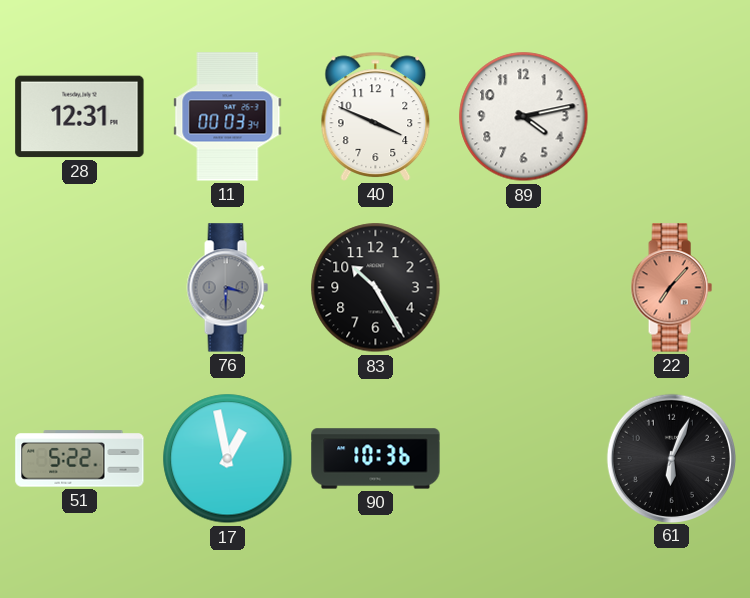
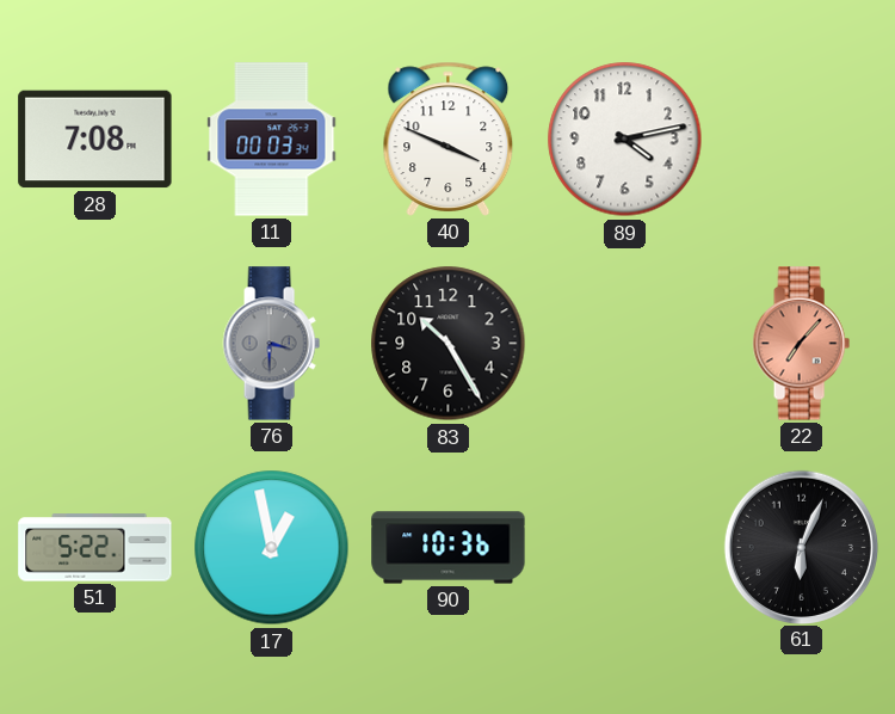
28: 12:31 -> 7:08 (95, 140)
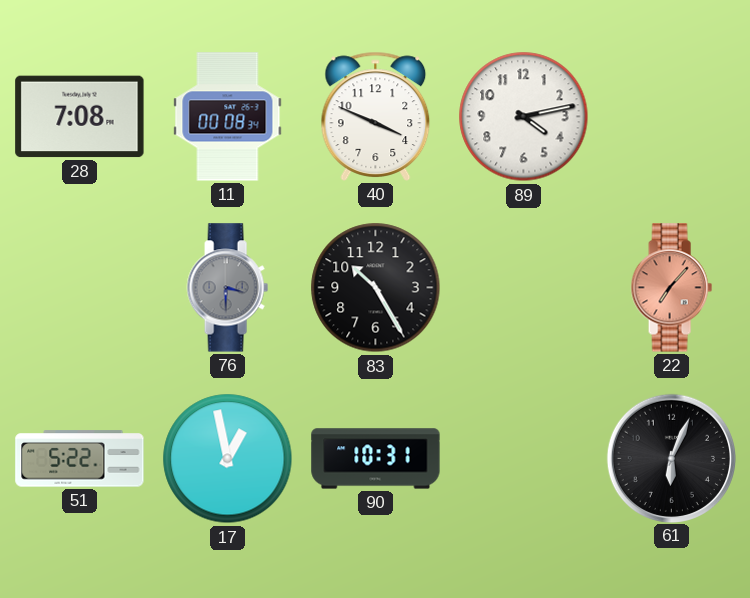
11: 00:03 -> 00:08 (228, 117)
90: 10:36 -> 10:31 (376, 459)
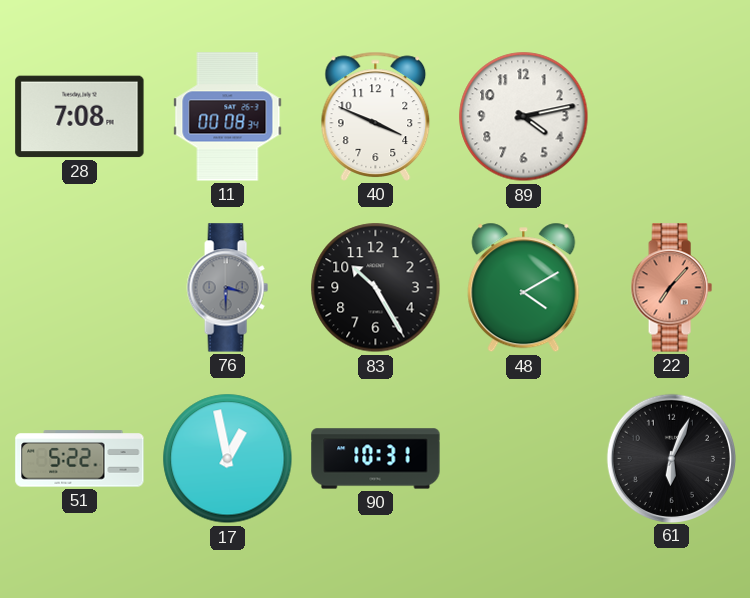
48: none -> 4:10 (524, 288)
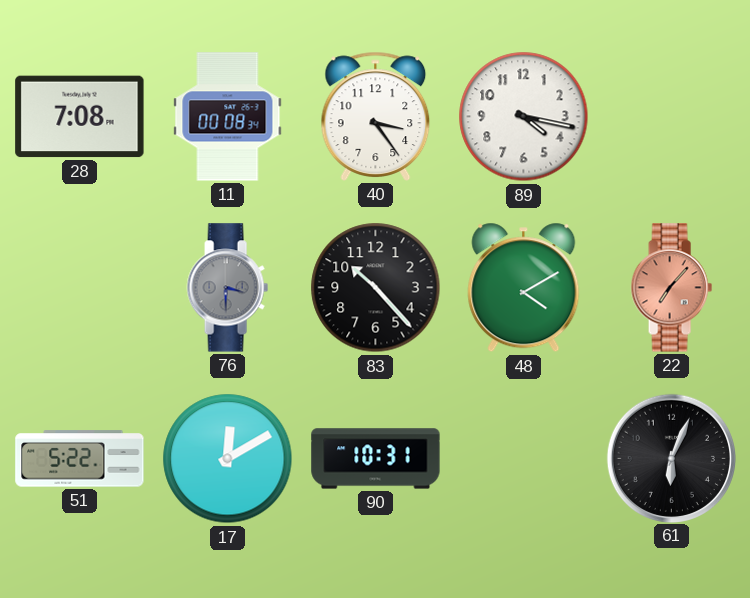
40: 3:49 -> 3:24 (376, 116)
89: 4:13 -> 4:17 (524, 117)
83: 10:25 -> 10:23 (376, 288)
17: 12:58 -> 12:10 (228, 459)
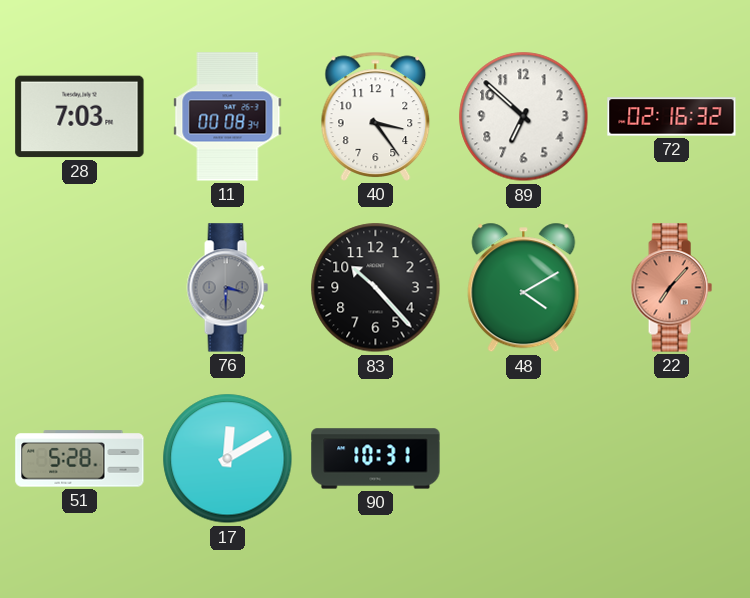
28: 7:08 -> 7:03 (80, 117)
89: 4:17 -> 6:52 (524, 117)
72: none -> 02:16 (672, 117)
51: 5:22 -> 5:28 (80, 459)
61: 6:04 -> none (671, 458)
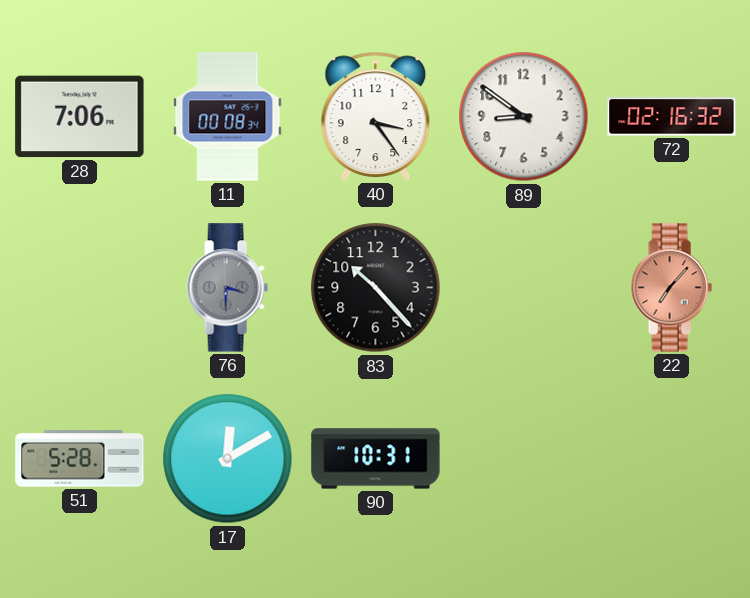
28: 7:03 -> 7:06 (80, 117)
89: 6:52 -> 8:51 (524, 117)
48: 4:10 -> none (524, 288)
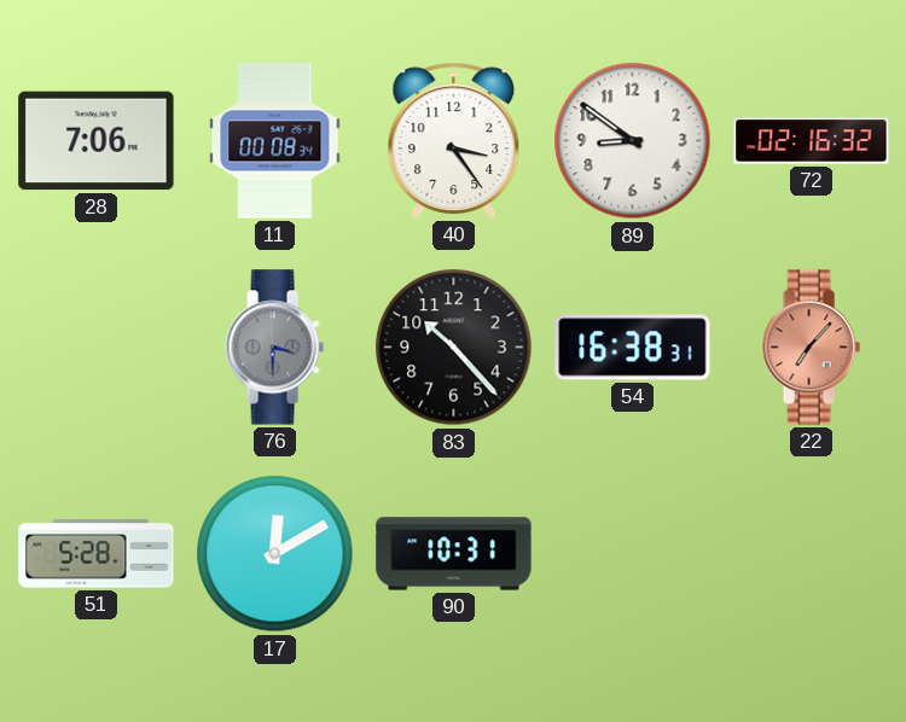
54: none -> 16:38 (633, 348)
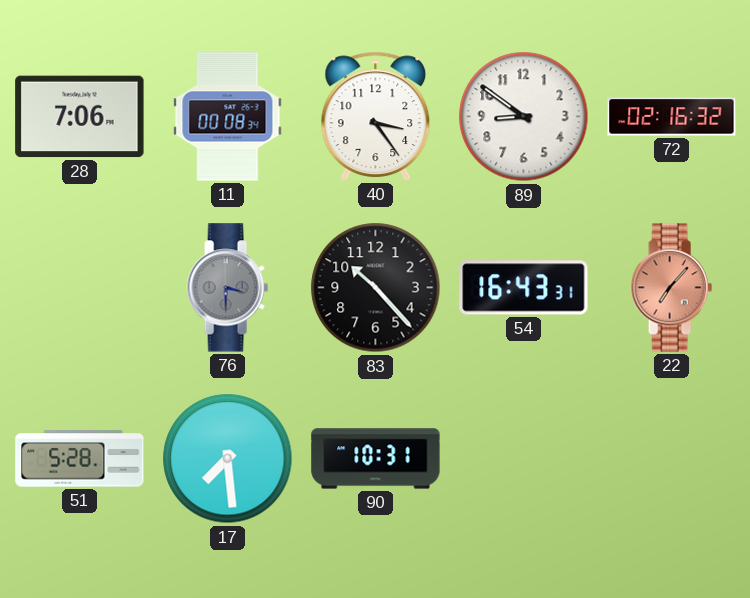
54: 16:38 -> 16:43 (524, 288)
17: 12:10 -> 7:29 (228, 459)
